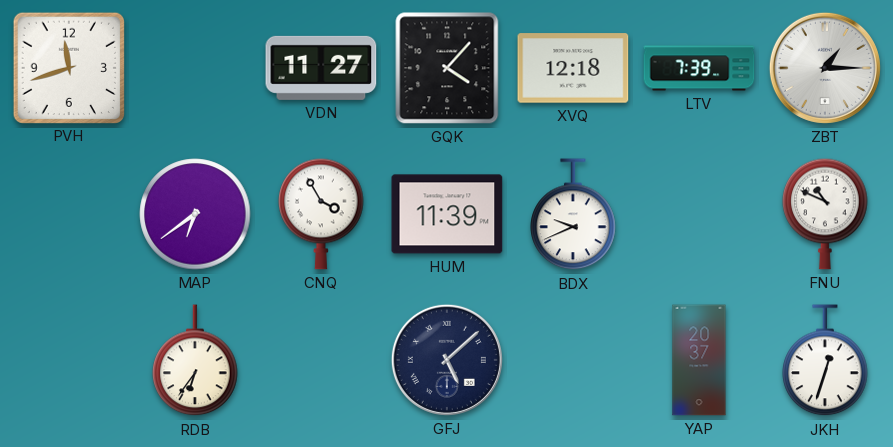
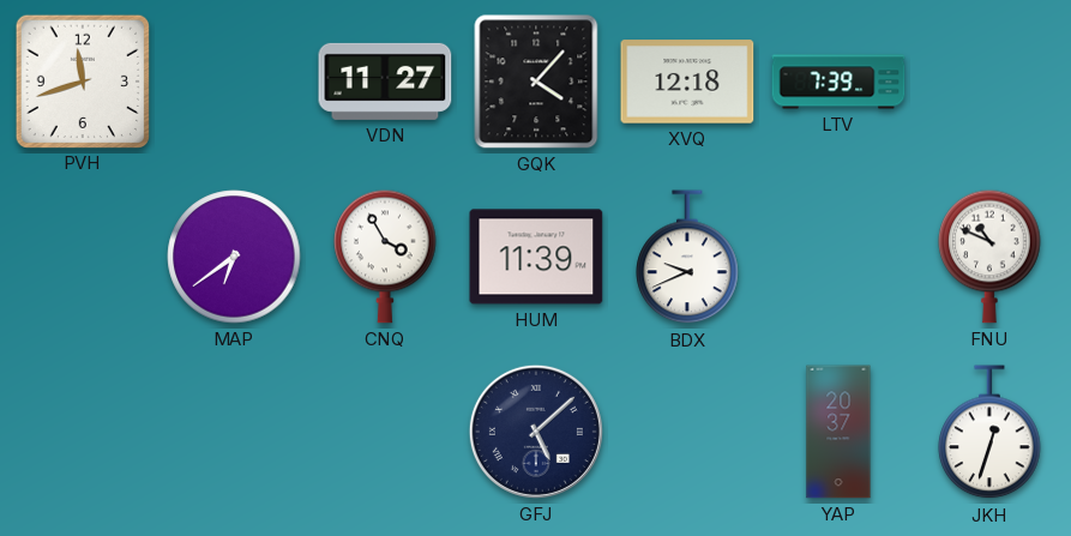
ZBT: 1:15 -> none (825, 68)
RDB: 6:36 -> none (195, 361)
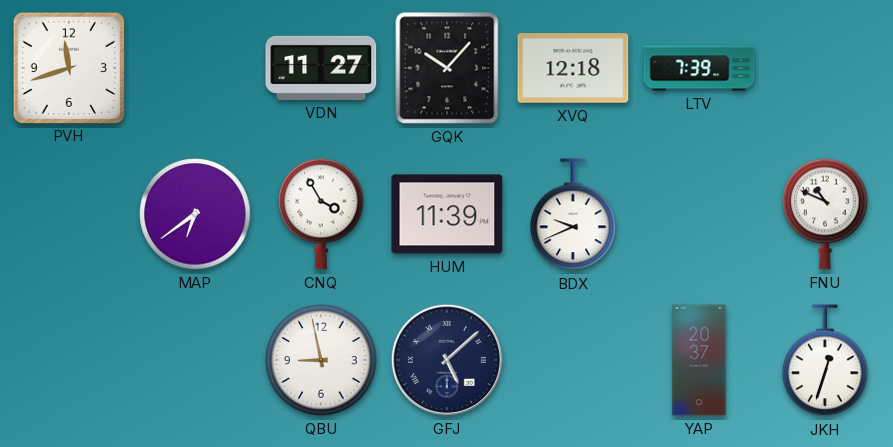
GQK: 4:07 -> 10:07 (447, 68)
QBU: none -> 8:58 (321, 360)
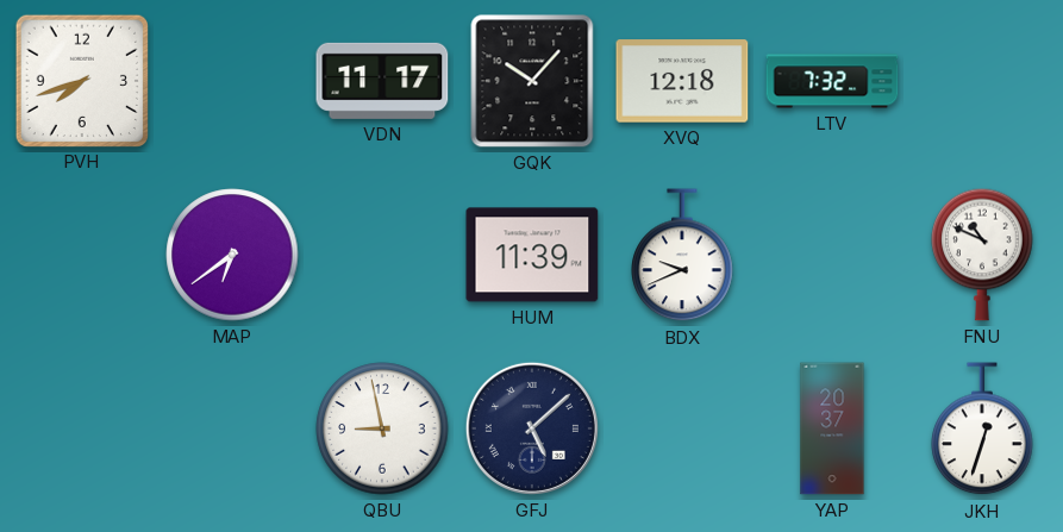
PVH: 11:42 -> 7:42 (81, 80)
VDN: 11:27 -> 11:17 (382, 81)
LTV: 7:39 -> 7:32 (832, 81)
CNQ: 3:55 -> none (321, 214)
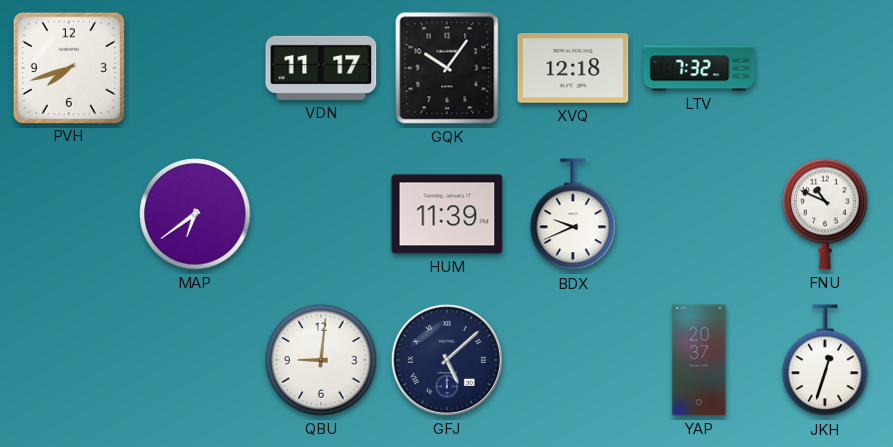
GQK: 10:07 -> 10:06 (447, 68)
QBU: 8:58 -> 9:01 (321, 360)
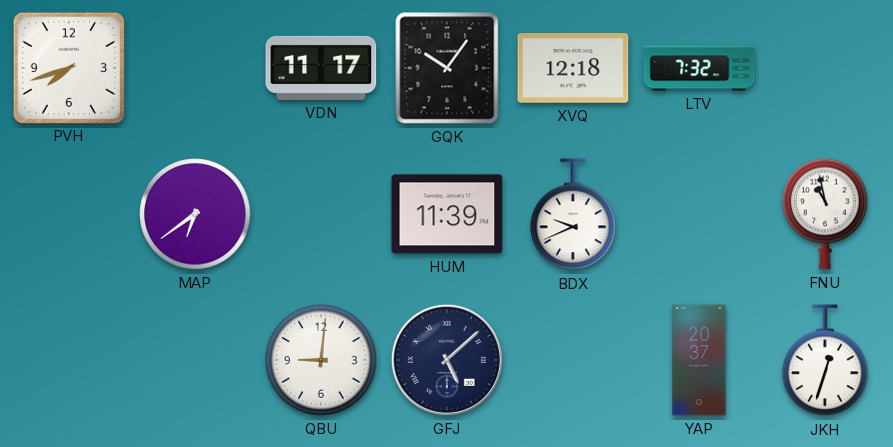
FNU: 10:49 -> 10:58 (825, 214)
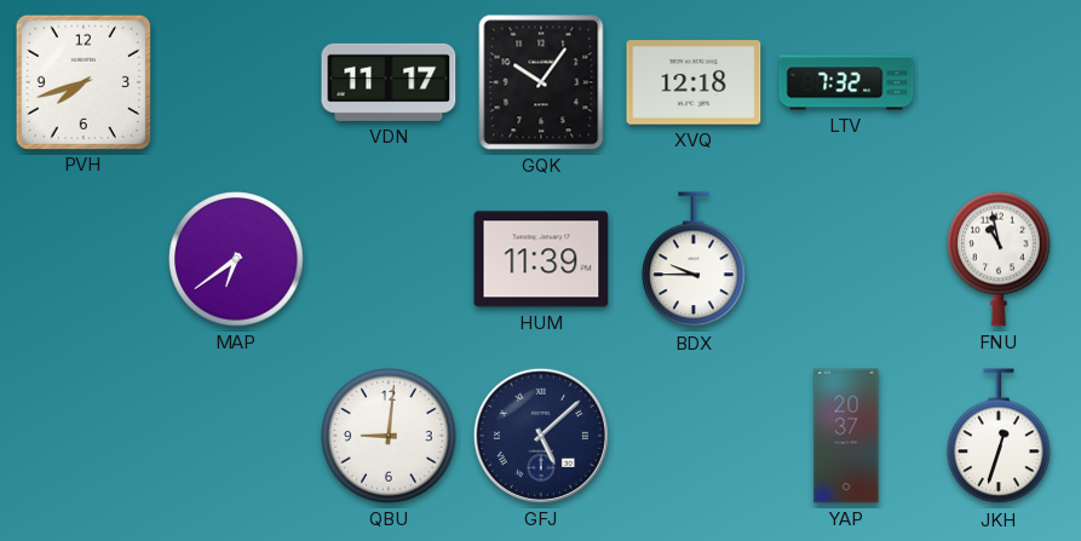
BDX: 9:41 -> 9:45 (694, 260)
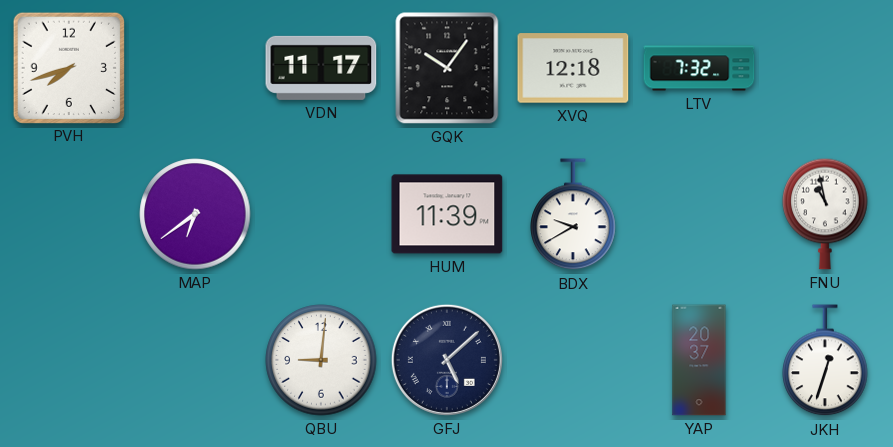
BDX: 9:45 -> 9:40 (573, 215)
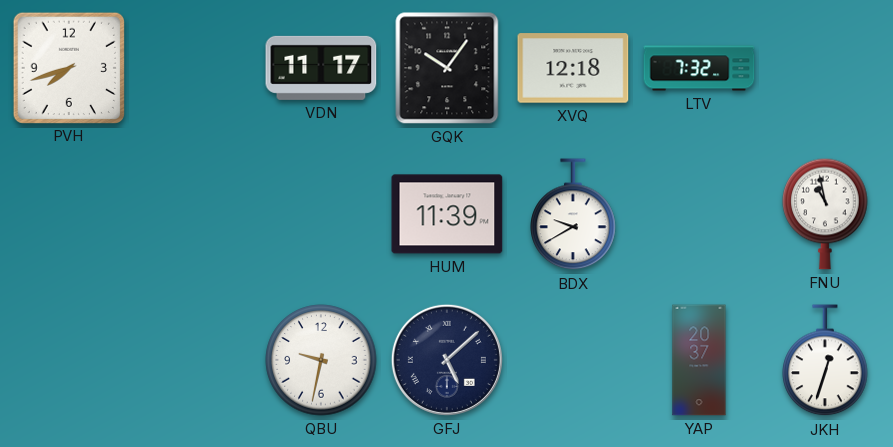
MAP: 6:39 -> none (195, 214)
QBU: 9:01 -> 9:32 (321, 360)
